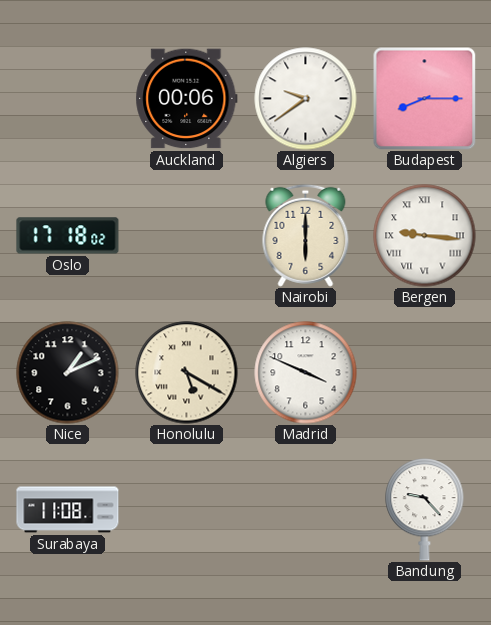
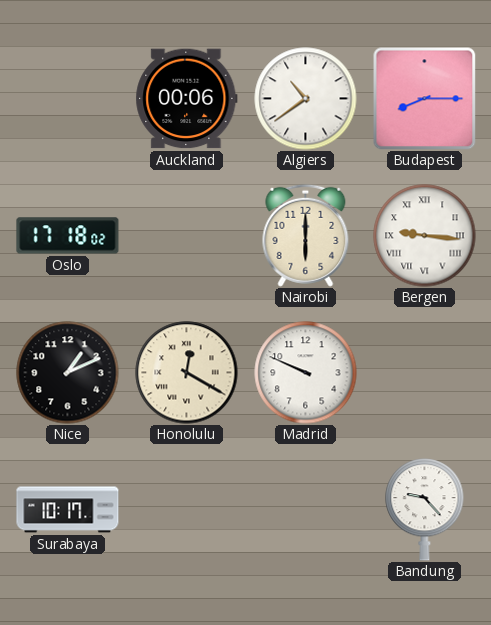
Algiers: 9:39 -> 10:39 (306, 99)
Honolulu: 5:20 -> 12:20 (187, 373)
Madrid: 3:49 -> 9:49 (306, 373)
Surabaya: 11:08 -> 10:17 (68, 510)
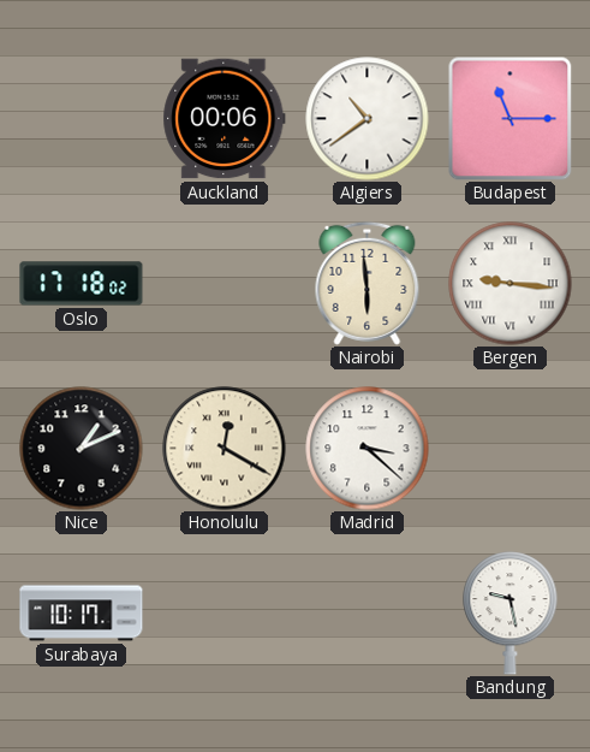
Budapest: 8:15 -> 11:15 (509, 118)
Nairobi: 6:00 -> 5:59 (368, 283)
Madrid: 9:49 -> 3:22 (368, 449)
Bandung: 9:23 -> 9:28 (511, 614)
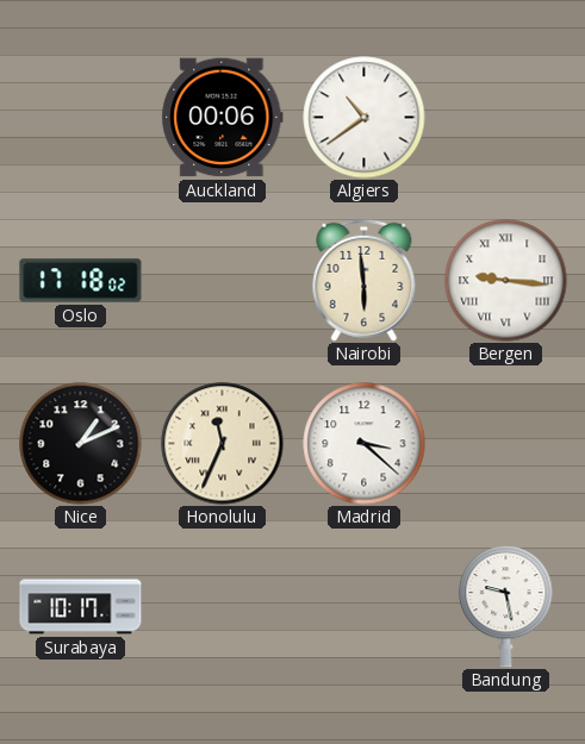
Budapest: 11:15 -> none (509, 118)
Honolulu: 12:20 -> 11:34 (223, 444)
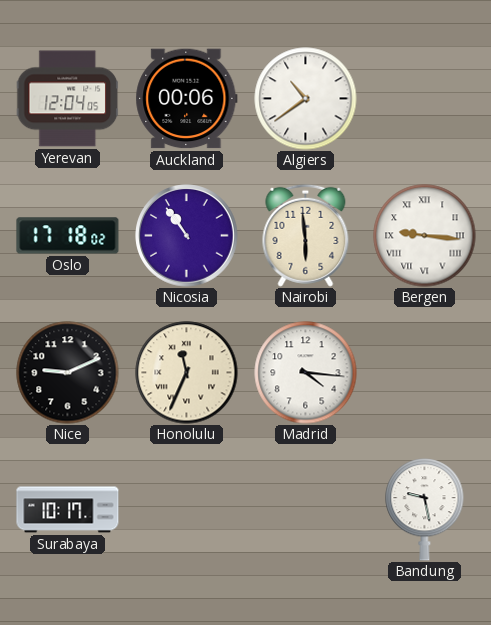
Yerevan: none -> 12:04 (67, 99)
Nicosia: none -> 10:54 (187, 236)
Nice: 1:11 -> 9:11 (68, 373)
Madrid: 3:22 -> 4:16 (306, 373)
